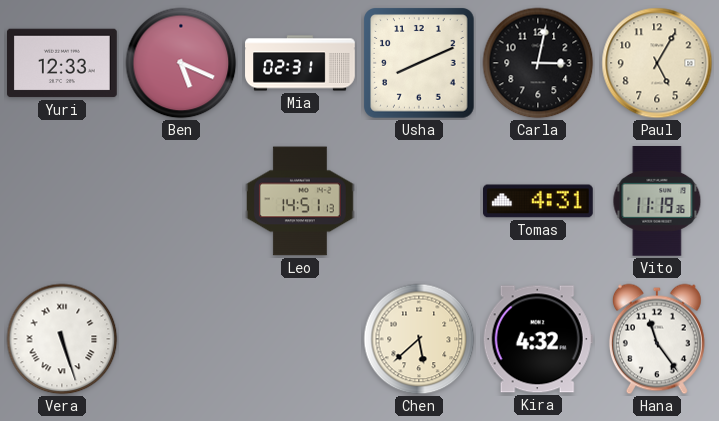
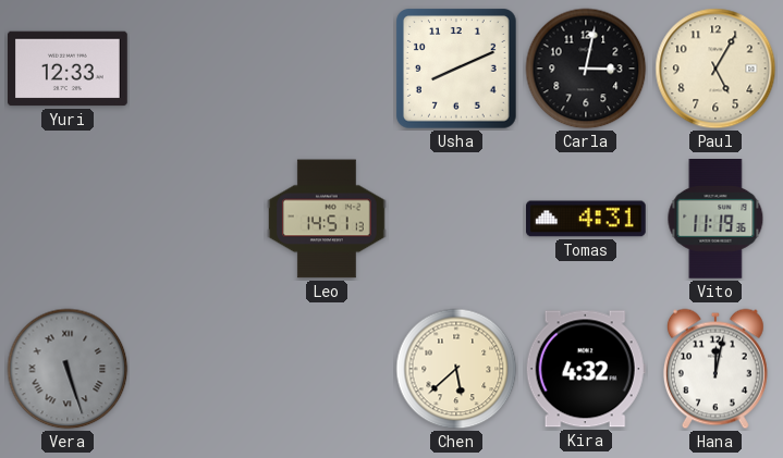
Ben: 5:19 -> none (181, 63)
Mia: 02:31 -> none (300, 63)
Vera dial: white -> grey (68, 369)
Hana: 11:24 -> 12:02 (715, 369)
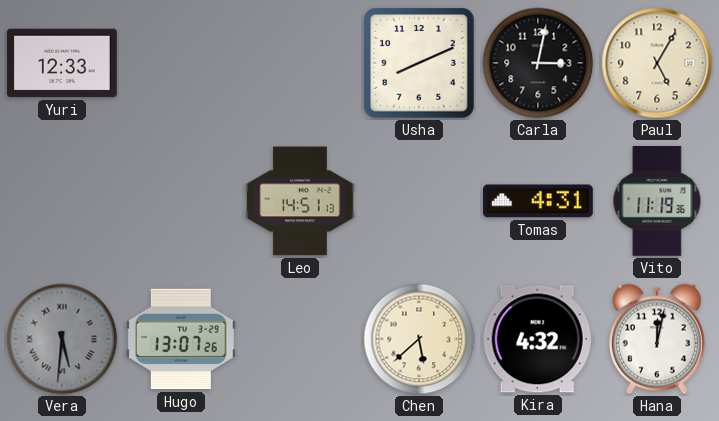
Vera: 5:27 -> 5:31 (62, 339)
Hugo: none -> 13:07 (181, 339)
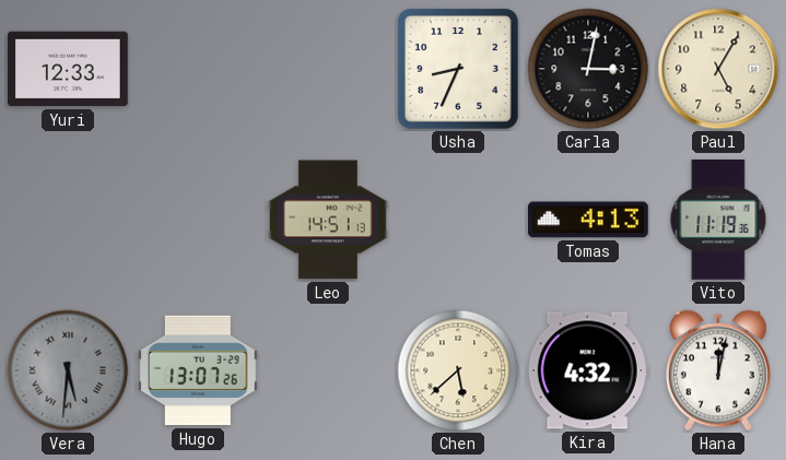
Usha: 8:11 -> 8:34 (459, 70)
Tomas: 4:31 -> 4:13 (589, 220)
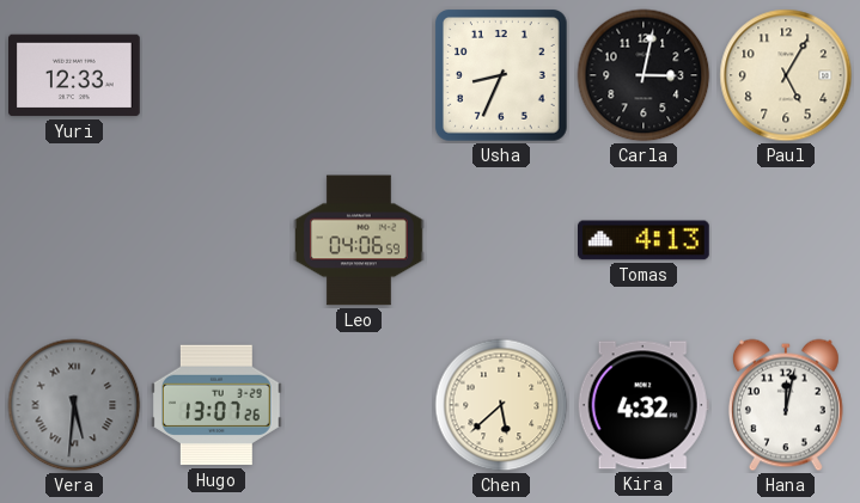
Leo: 14:51 -> 04:06 (360, 240)
Vito: 11:19 -> none (718, 221)
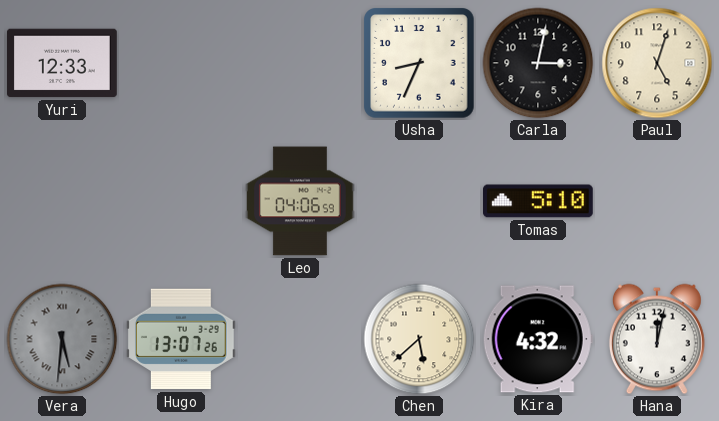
Paul: 5:05 -> 5:03 (657, 63)
Tomas: 4:13 -> 5:10 (539, 201)
